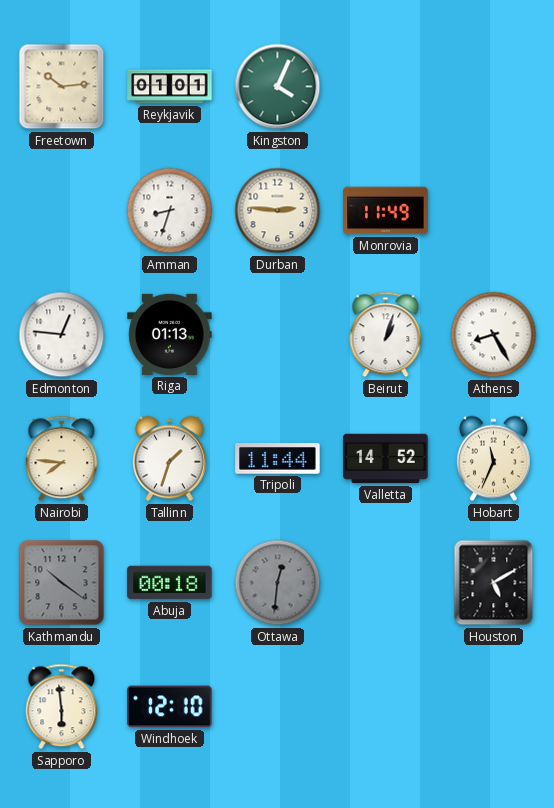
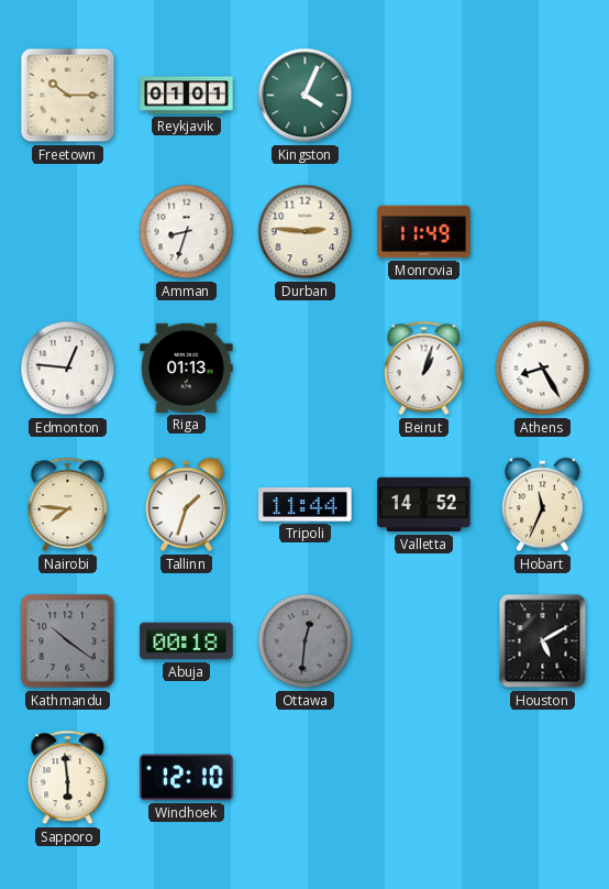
Freetown: 10:14 -> 10:15 (68, 96)
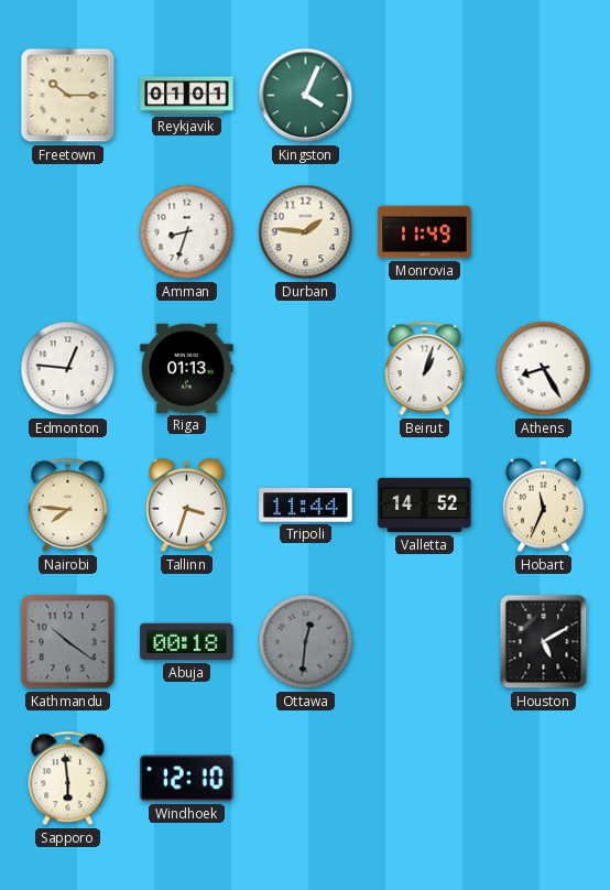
Durban: 2:46 -> 1:46 (306, 232)
Tallinn: 1:33 -> 3:33 (186, 506)
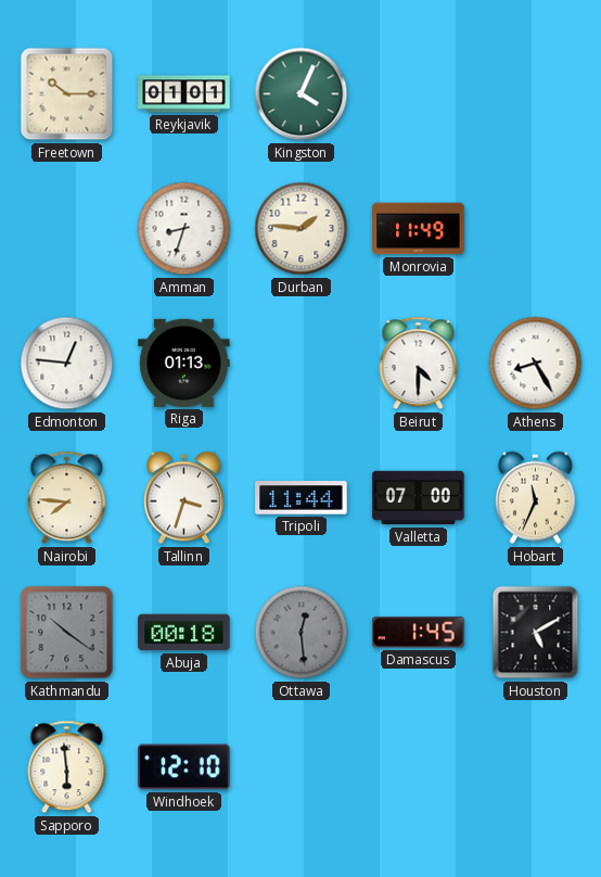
Beirut: 1:03 -> 4:30 (419, 364)
Valletta: 14:52 -> 07:00 (419, 498)
Ottawa: 12:31 -> 12:29 (302, 633)
Damascus: none -> 1:45 (419, 633)
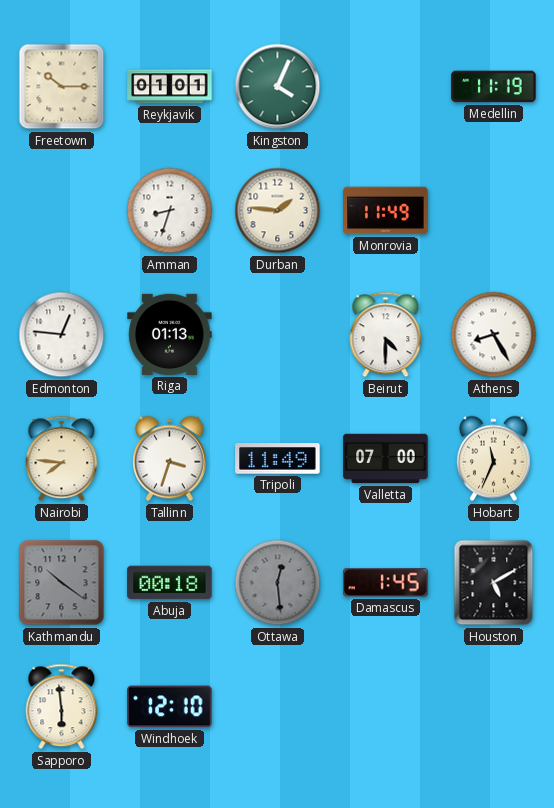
Medellin: none -> 11:19 (494, 87)
Tripoli: 11:44 -> 11:49 (278, 459)
